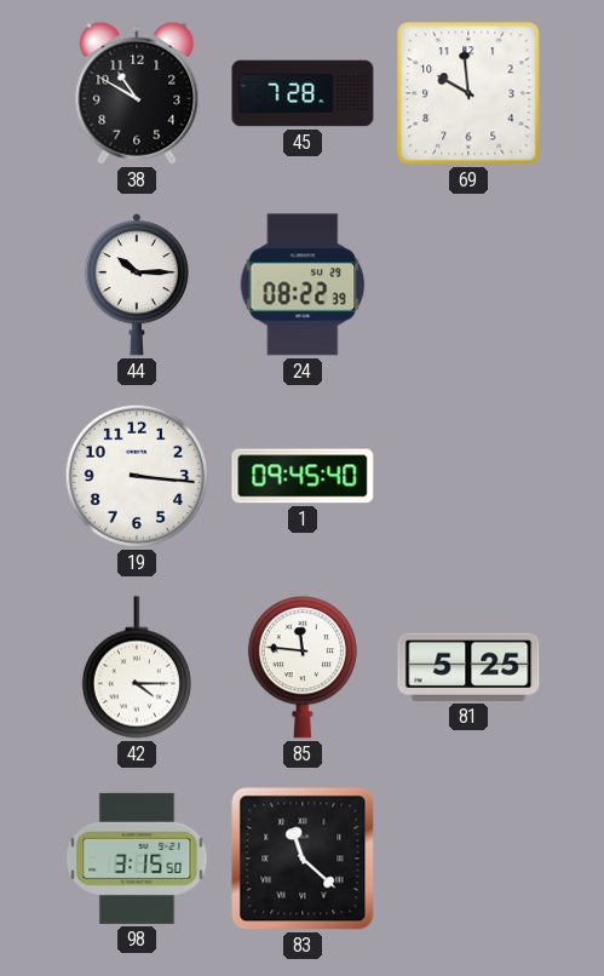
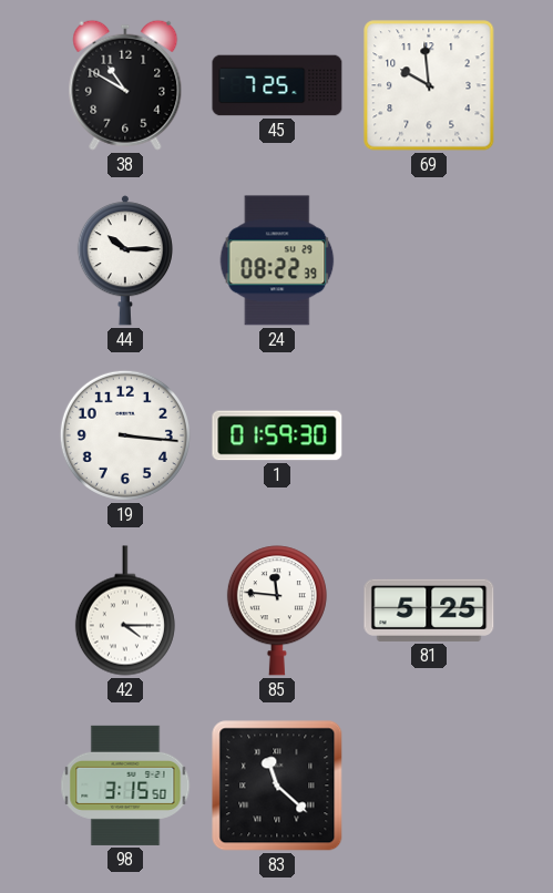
45: 7:28 -> 7:25 (277, 85)
1: 09:45 -> 01:59 (277, 435)
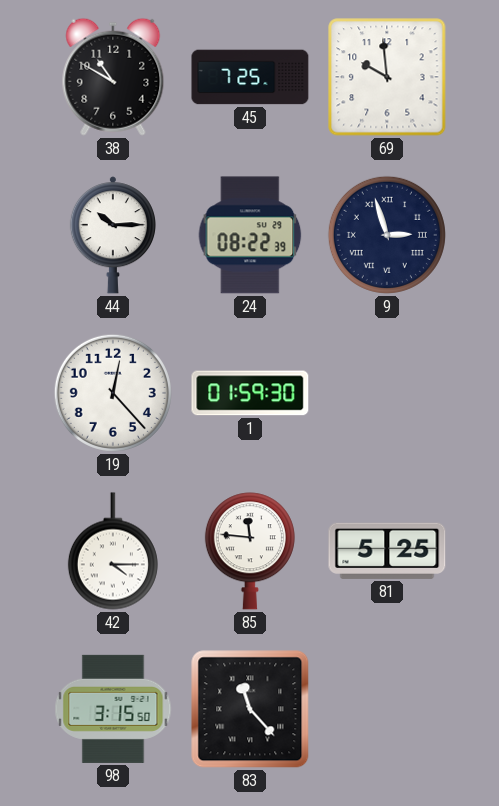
9: none -> 2:57 (387, 235)
19: 3:16 -> 12:23 (113, 393)
83: 11:22 -> 11:23 (250, 709)
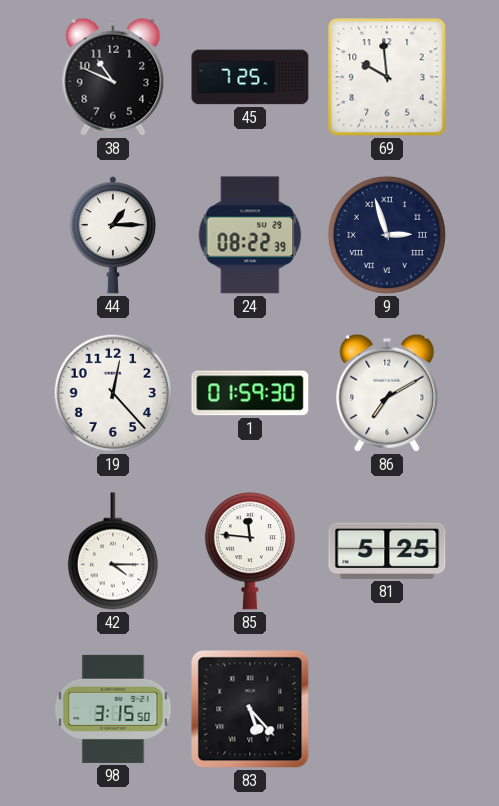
38: 10:50 -> 10:49 (113, 77)
44: 10:15 -> 1:15 (113, 235)
86: none -> 7:10 (387, 393)
83: 11:23 -> 5:23 (250, 709)
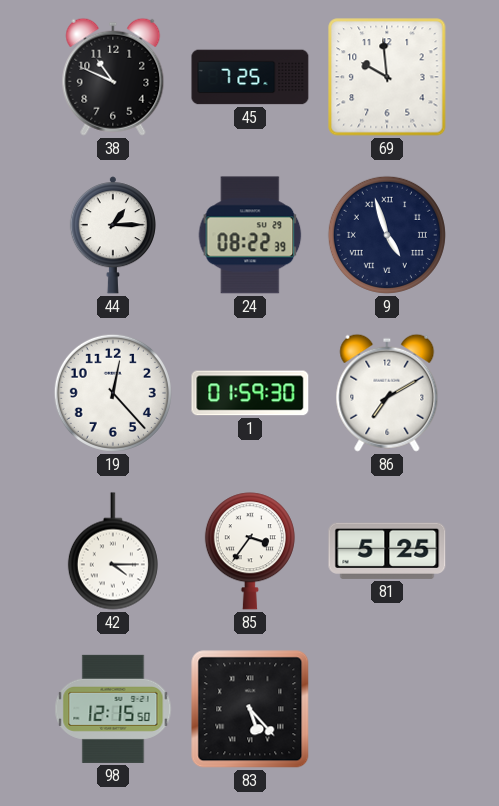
9: 2:57 -> 4:57 (387, 235)
85: 11:46 -> 3:36 (250, 551)
98: 3:15 -> 12:15 (113, 709)
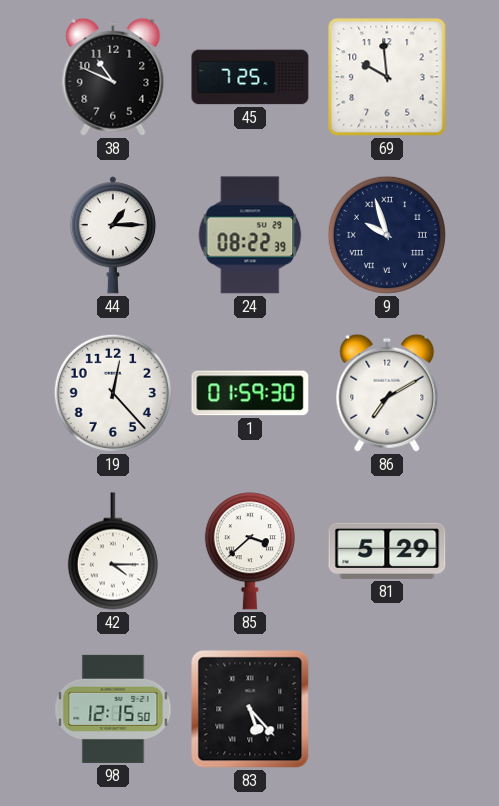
9: 4:57 -> 9:57 (387, 235)
85: 3:36 -> 3:38 (250, 551)
81: 5:25 -> 5:29 (387, 551)
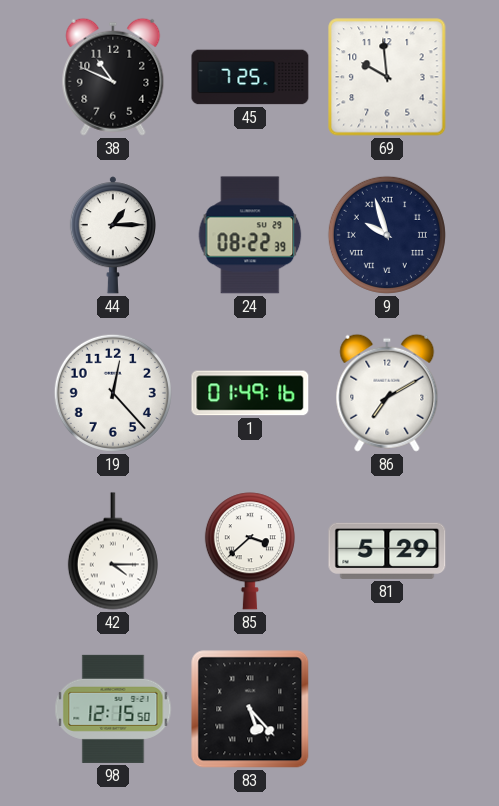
1: 01:59 -> 01:49 (250, 393)
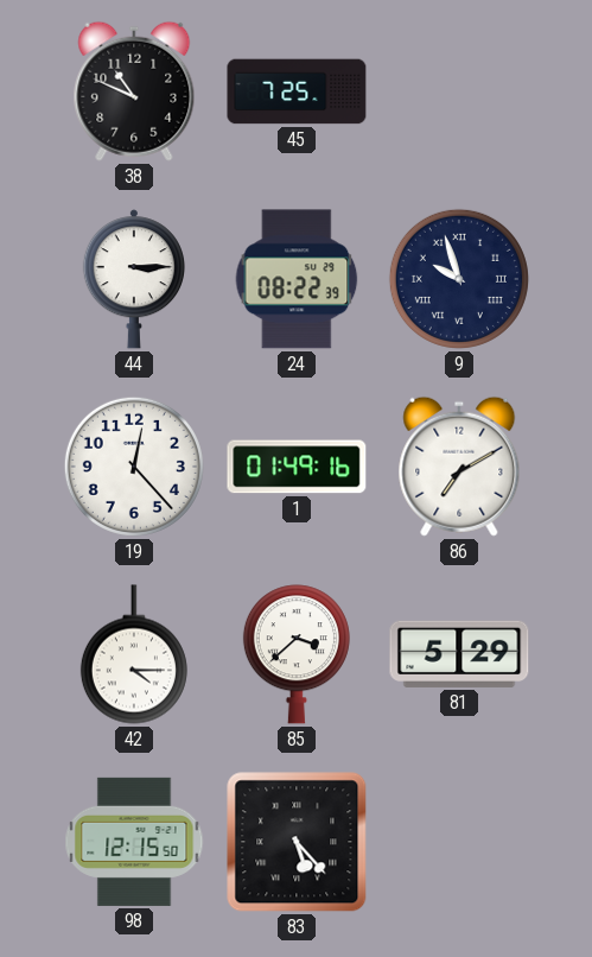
69: 9:59 -> none (387, 77)
44: 1:15 -> 3:15 (134, 279)
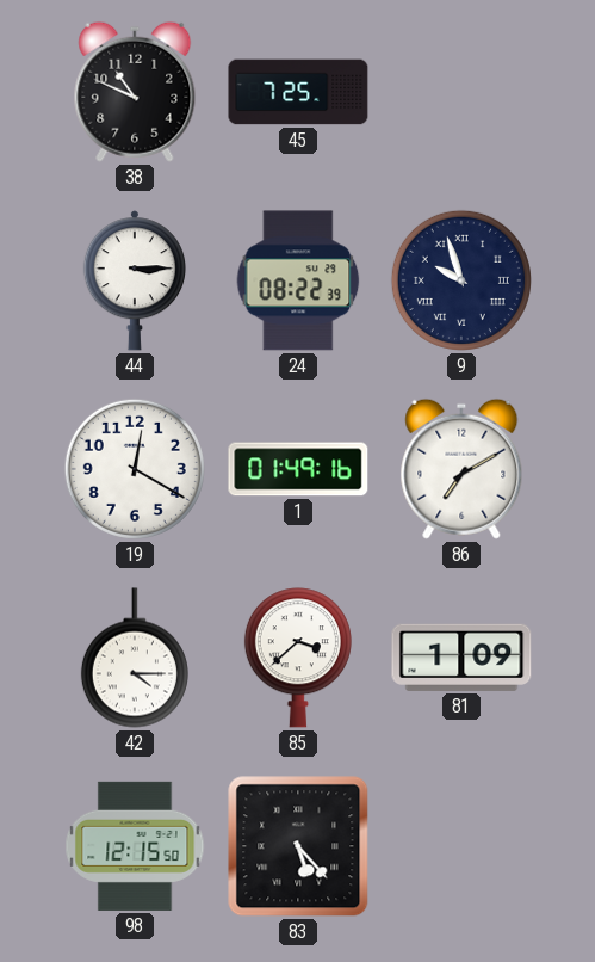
19: 12:23 -> 12:20 (135, 469)
81: 5:29 -> 1:09 (461, 658)
